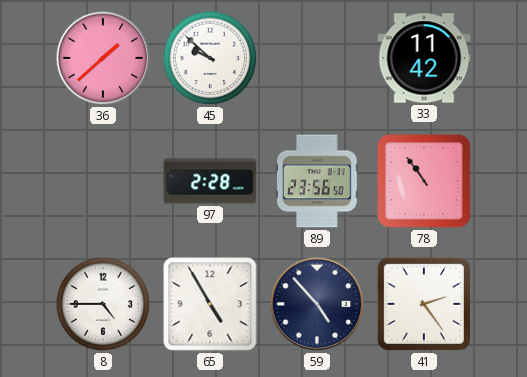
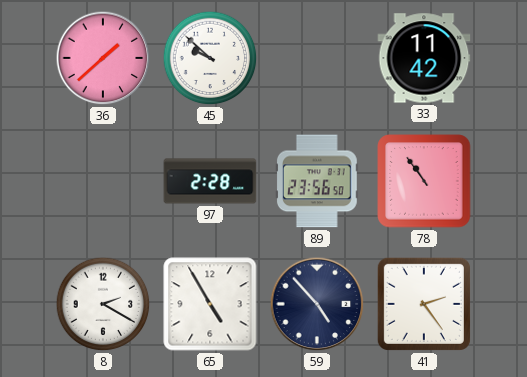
8: 4:45 -> 2:20 (103, 304)
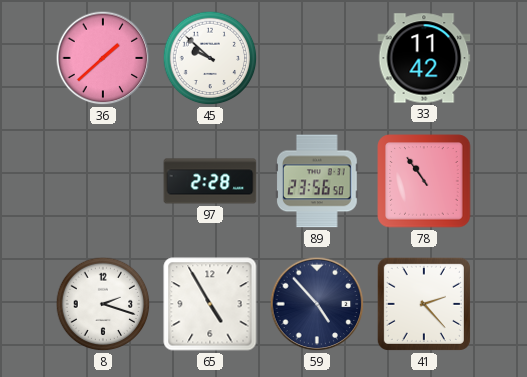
8: 2:20 -> 2:18 (103, 304)
41: 2:24 -> 2:23 (424, 304)
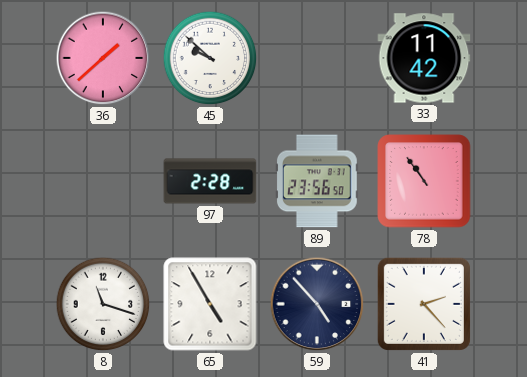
8: 2:18 -> 11:18 (103, 304)
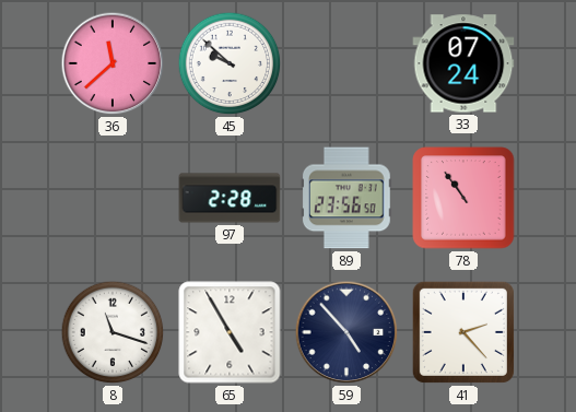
36: 1:38 -> 11:38 (113, 63)
33: 11:42 -> 07:24 (463, 63)
